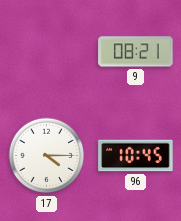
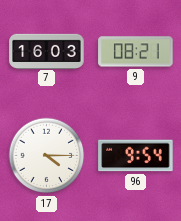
7: none -> 16:03 (47, 51)
96: 10:45 -> 9:54 (136, 156)
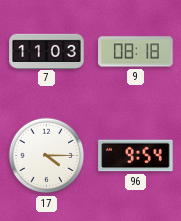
7: 16:03 -> 11:03 (47, 51)
9: 08:21 -> 08:18 (136, 52)
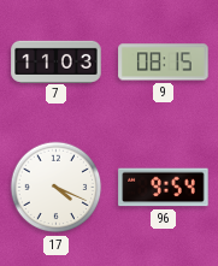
9: 08:18 -> 08:15 (164, 63)
17: 4:15 -> 4:19 (57, 188)
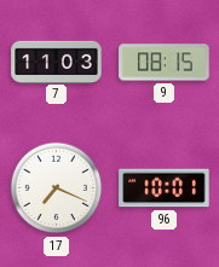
17: 4:19 -> 7:19 (57, 188)
96: 9:54 -> 10:01 (165, 188)
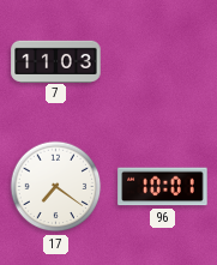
9: 08:15 -> none (165, 63)
17: 7:19 -> 7:21 (56, 187)
